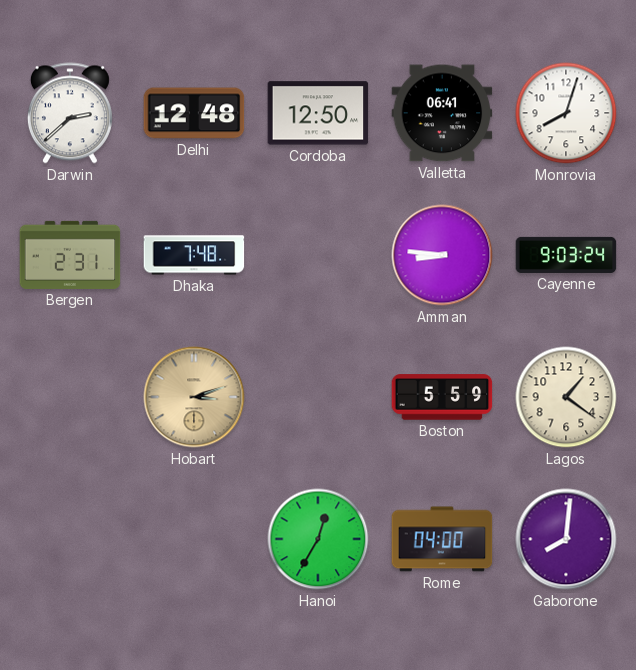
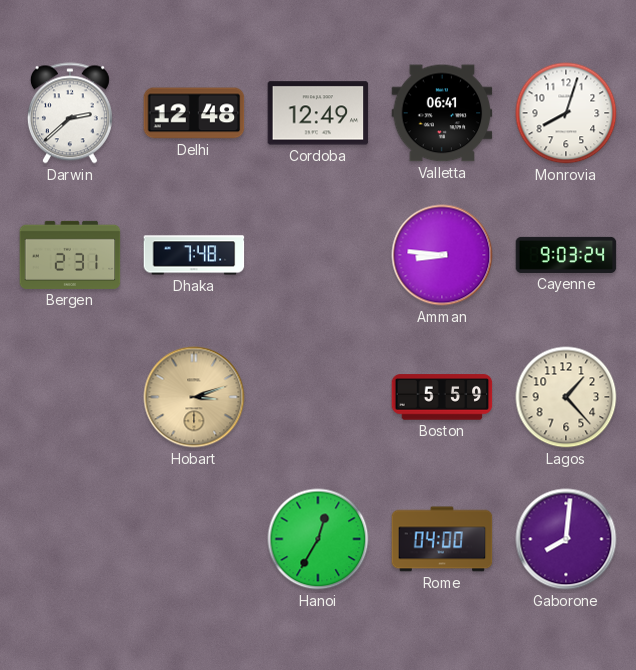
Cordoba: 12:50 -> 12:49 (318, 113)
Lagos: 1:21 -> 1:23 (566, 397)
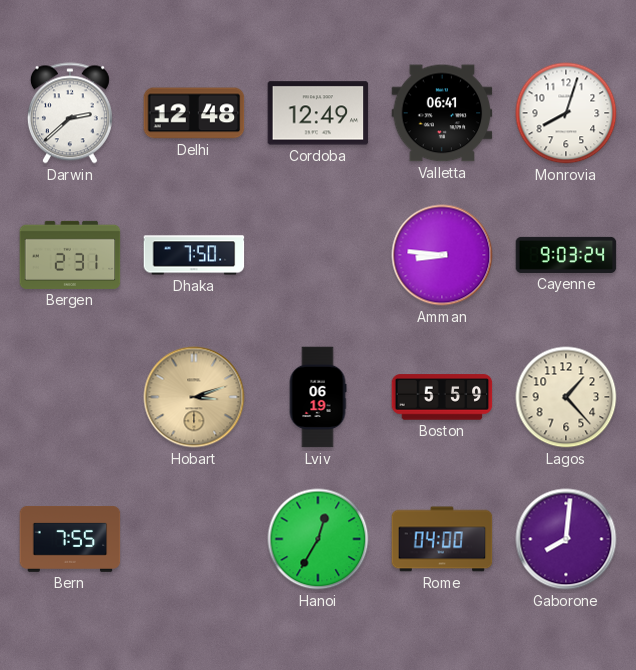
Dhaka: 7:48 -> 7:50 (194, 255)
Lviv: none -> 06:19 (318, 397)
Bern: none -> 7:55 (70, 540)
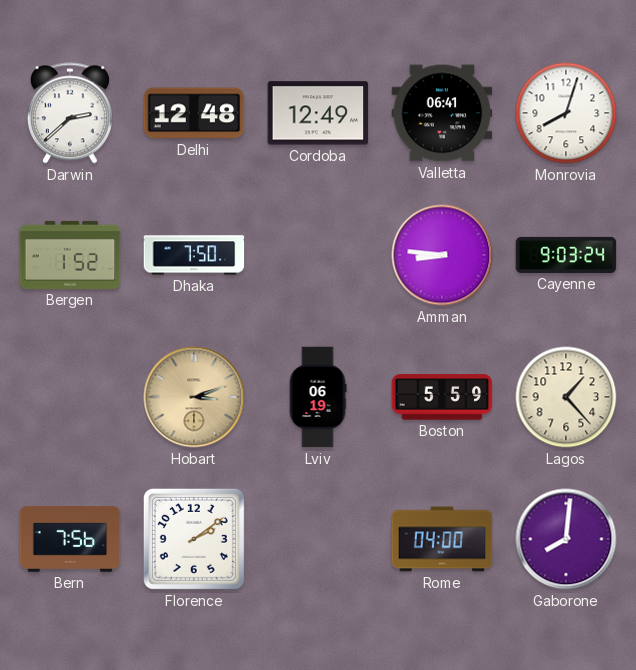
Bergen: 2:31 -> 1:52 (70, 255)
Bern: 7:55 -> 7:56 (70, 540)
Florence: none -> 2:09 (194, 539)
Hanoi: 12:35 -> none (318, 539)
